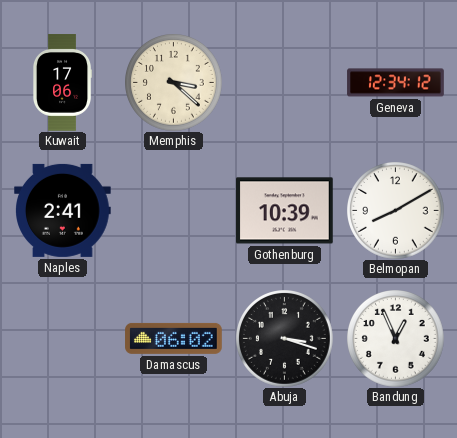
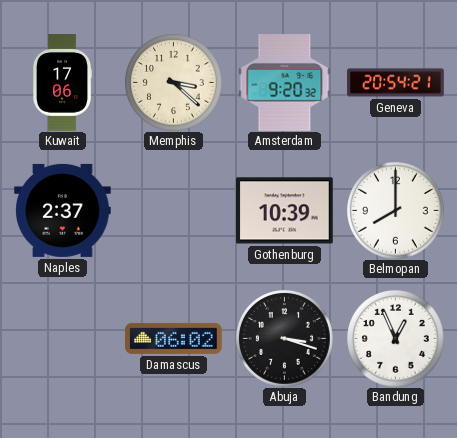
Amsterdam: none -> 9:20 (285, 83)
Geneva: 12:34 -> 20:54 (396, 83)
Naples: 2:41 -> 2:37 (63, 210)
Belmopan: 8:10 -> 8:00 (396, 211)
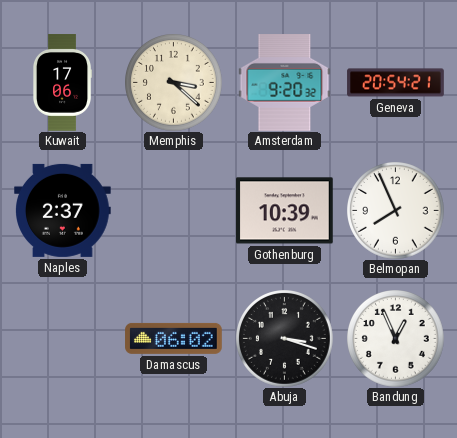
Belmopan: 8:00 -> 7:56 (396, 211)
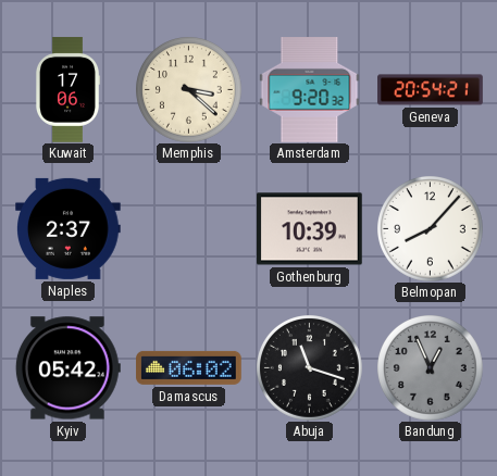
Belmopan: 7:56 -> 8:07 (431, 229)
Kyiv: none -> 05:42 (67, 368)
Abuja: 3:18 -> 11:18 (310, 368)
Bandung dial: white -> grey (431, 368)
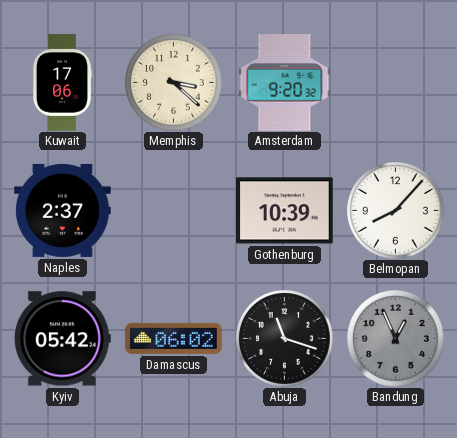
Geneva: 20:54 -> none (431, 90)
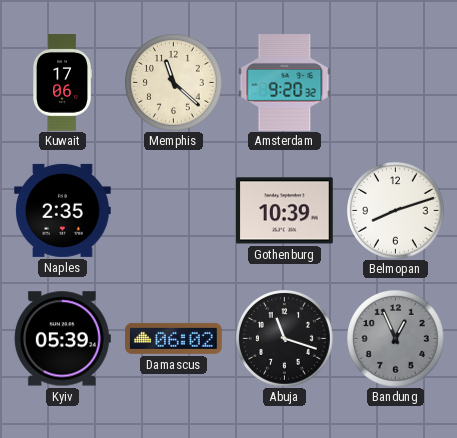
Memphis: 3:22 -> 11:22 (174, 83)
Naples: 2:37 -> 2:35 (63, 210)
Belmopan: 8:07 -> 8:12 (396, 211)
Kyiv: 05:42 -> 05:39 (62, 339)
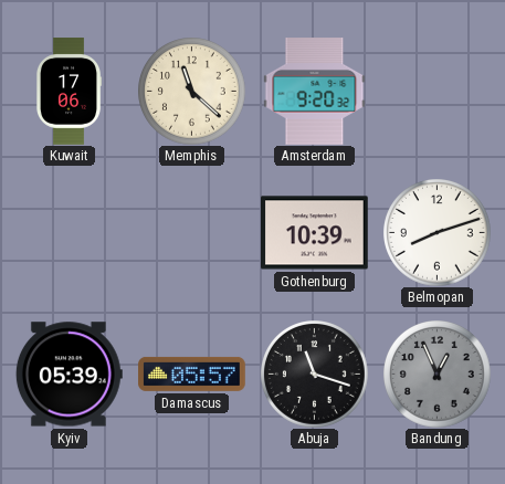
Naples: 2:35 -> none (63, 210)
Damascus: 06:02 -> 05:57 (192, 373)
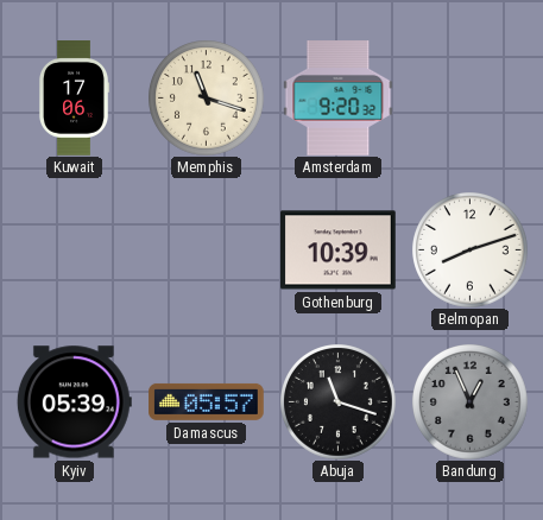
Memphis: 11:22 -> 11:18 (207, 99)
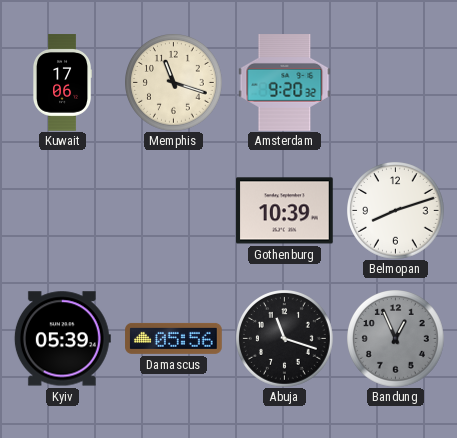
Damascus: 05:57 -> 05:56 (174, 338)
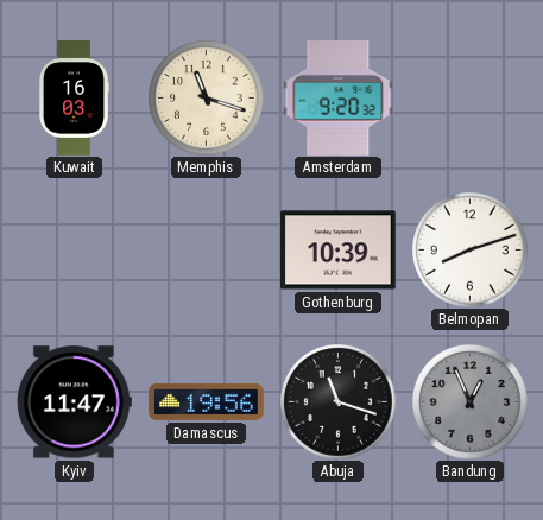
Kuwait: 17:06 -> 16:03 (74, 99)
Kyiv: 05:39 -> 11:47 (74, 402)
Damascus: 05:56 -> 19:56 (207, 401)
